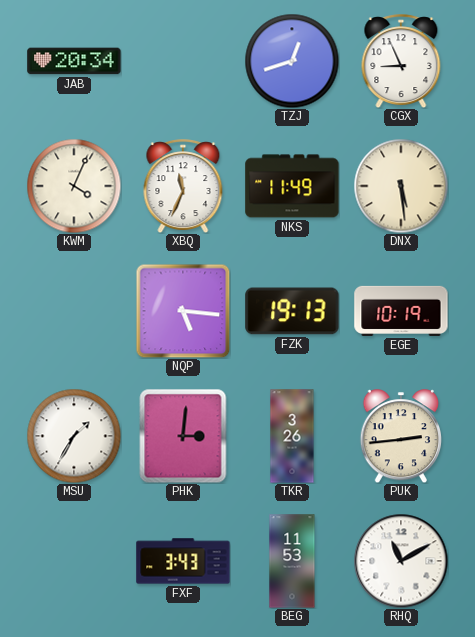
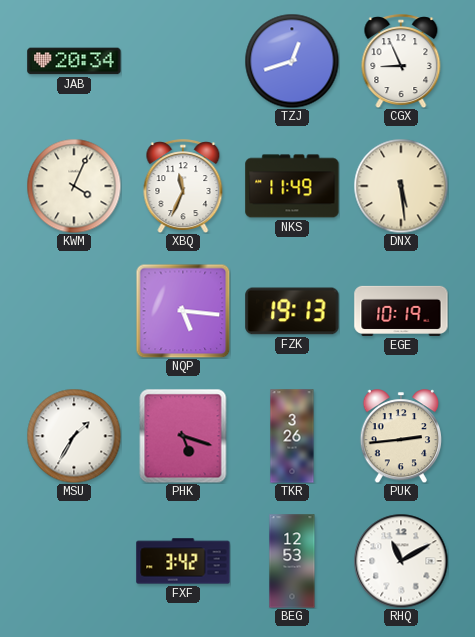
PHK: 3:01 -> 5:18 (183, 436)
FXF: 3:43 -> 3:42 (183, 561)
BEG: 11:53 -> 12:53 (292, 561)
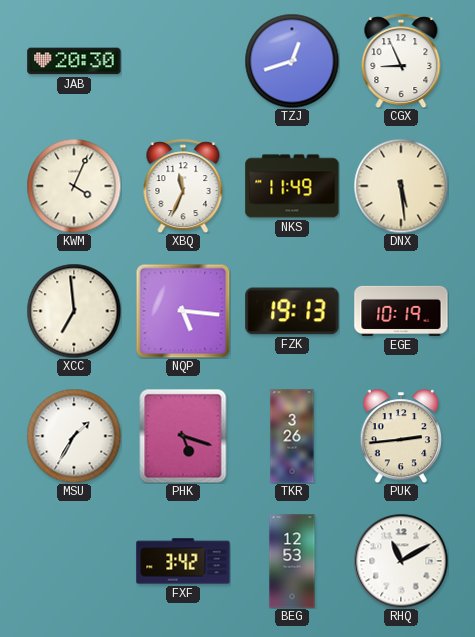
JAB: 20:34 -> 20:30 (74, 61)
XCC: none -> 6:59 (74, 311)
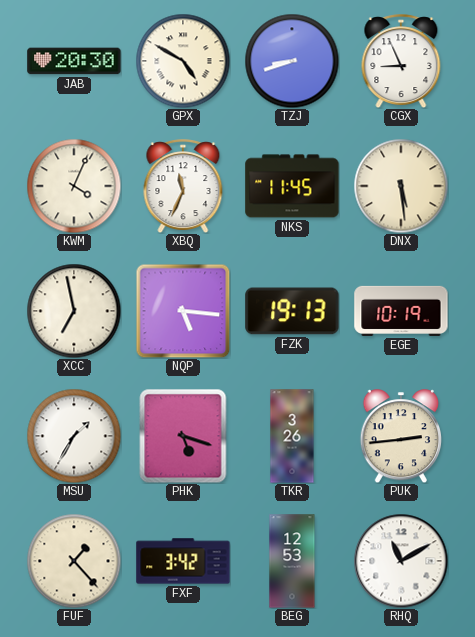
GPX: none -> 4:50 (183, 61)
TZJ: 12:42 -> 8:42 (292, 61)
NKS: 11:49 -> 11:45 (292, 186)
XCC: 6:59 -> 6:58 (74, 311)
FUF: none -> 1:23 (74, 561)
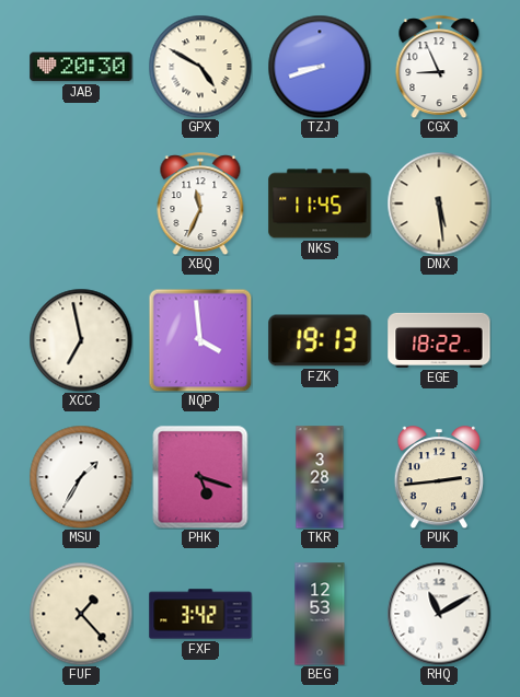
KWM: 4:04 -> none (74, 186)
NQP: 5:16 -> 3:59 (200, 340)
EGE: 10:19 -> 18:22 (439, 340)
TKR: 3:26 -> 3:28 (320, 477)
